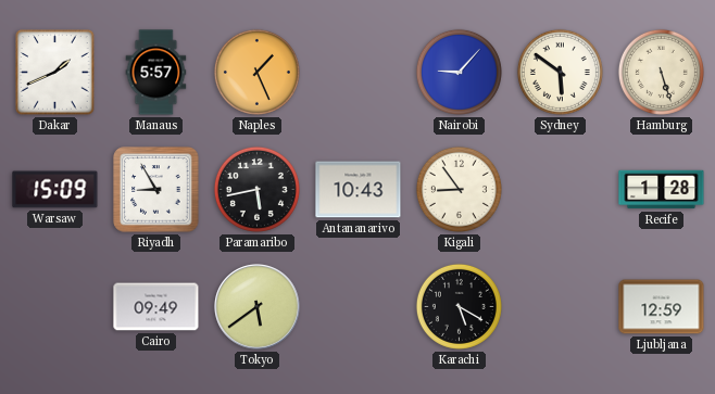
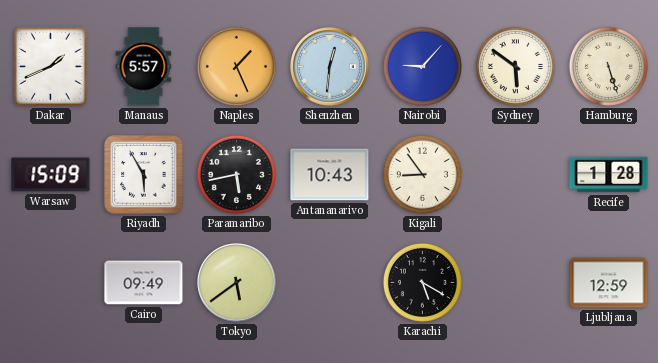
Shenzhen: none -> 12:31 (330, 67)
Riyadh: 8:55 -> 5:55 (144, 175)
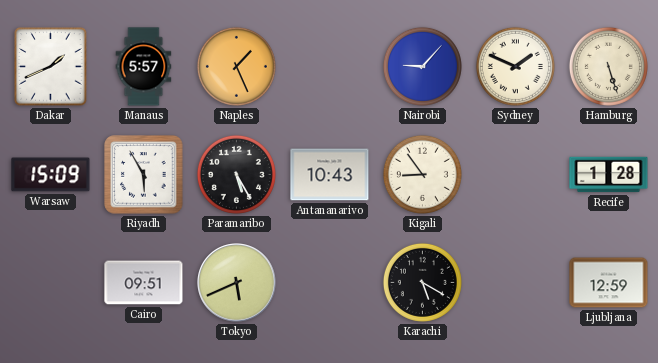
Shenzhen: 12:31 -> none (330, 67)
Sydney: 5:51 -> 1:49 (515, 66)
Paramaribo: 5:43 -> 5:25 (236, 174)
Cairo: 09:49 -> 09:51 (144, 283)
Tokyo: 5:39 -> 5:41 (237, 283)
